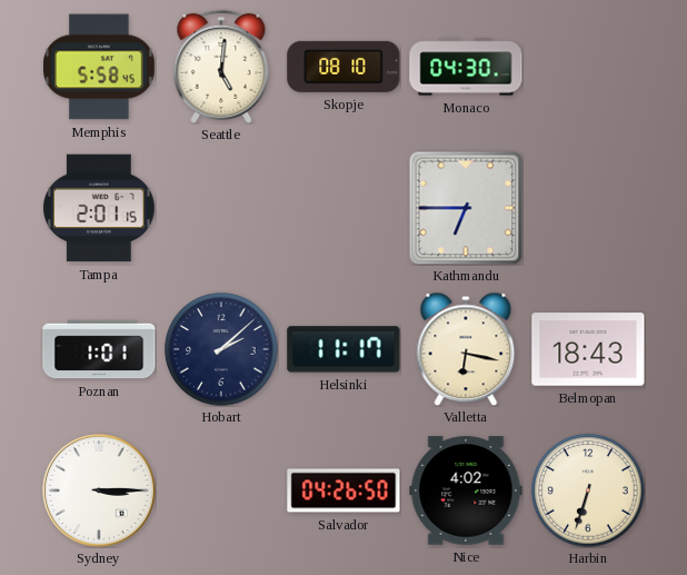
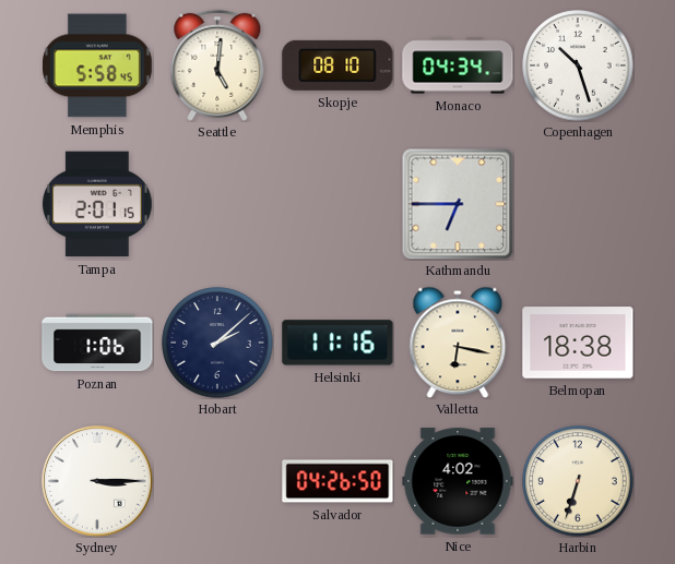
Monaco: 04:30 -> 04:34 (458, 65)
Copenhagen: none -> 10:27 (578, 65)
Poznan: 1:01 -> 1:06 (97, 343)
Helsinki: 11:17 -> 11:16 (337, 343)
Belmopan: 18:43 -> 18:38 (578, 343)
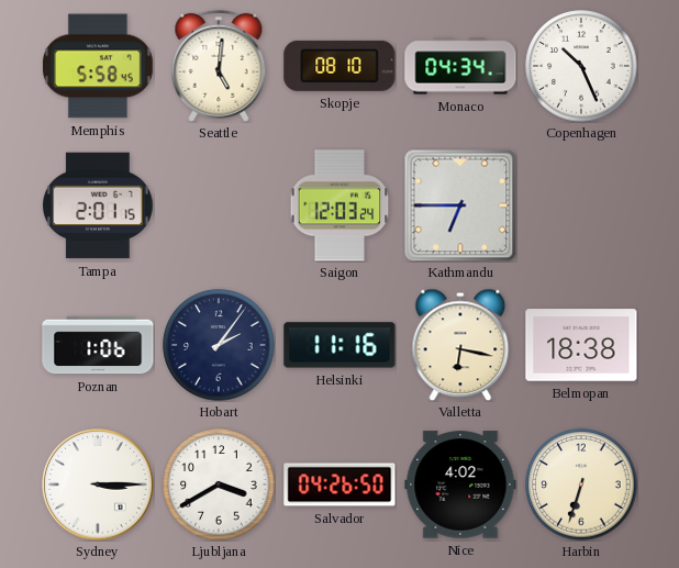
Copenhagen: 10:27 -> 10:26 (581, 66)
Saigon: none -> 12:03 (340, 205)
Hobart: 2:08 -> 2:06 (219, 345)
Ljubljana: none -> 3:40 (219, 485)
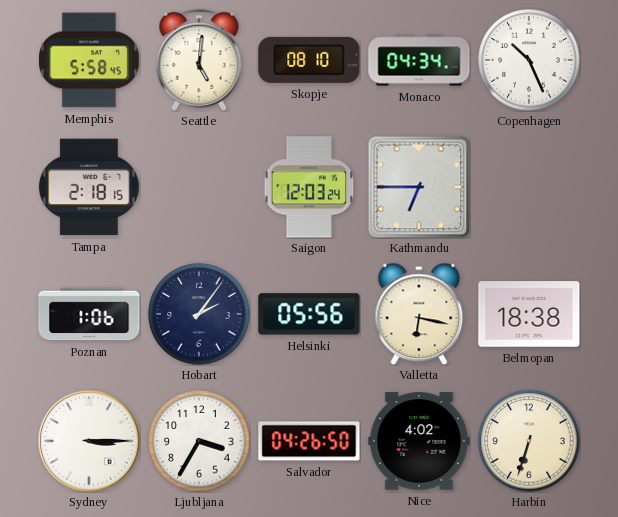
Tampa: 2:01 -> 2:18 (89, 187)
Helsinki: 11:16 -> 05:56 (309, 314)
Ljubljana: 3:40 -> 3:35 (199, 441)
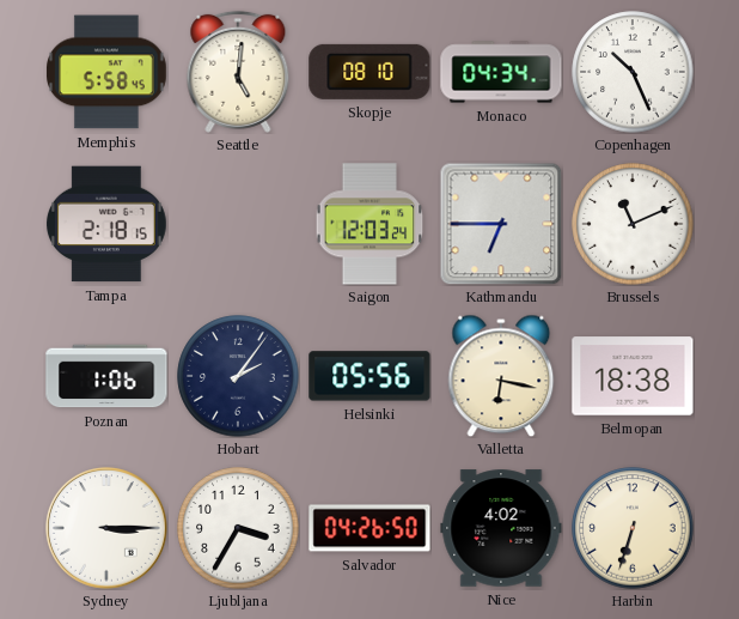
Brussels: none -> 11:11 (633, 224)
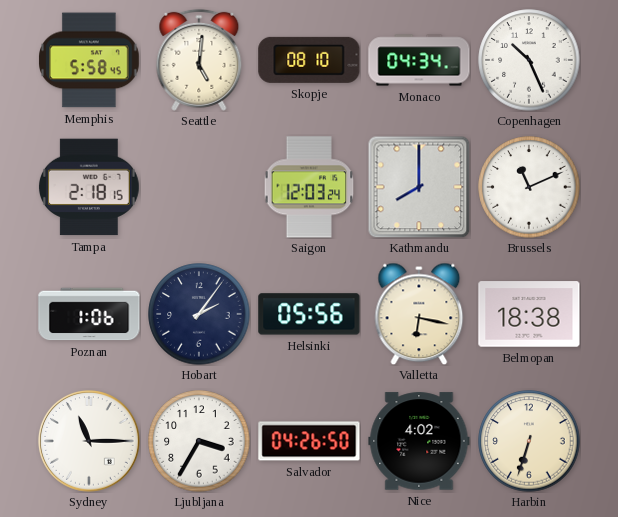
Kathmandu: 6:45 -> 8:00 (419, 187)
Sydney: 3:15 -> 11:15 (89, 441)
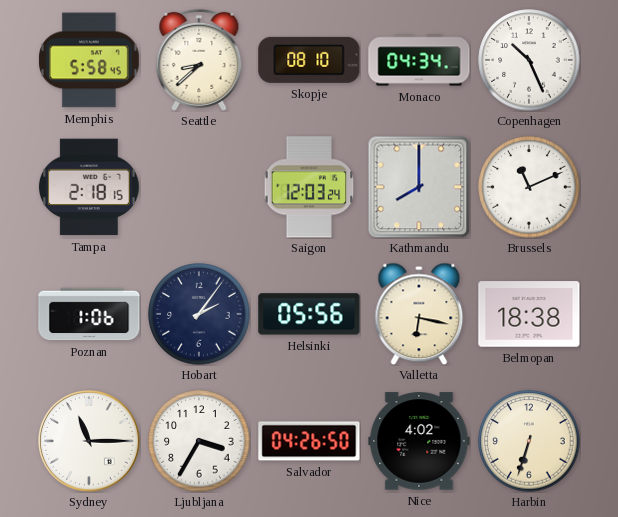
Seattle: 5:01 -> 8:38 (199, 60)
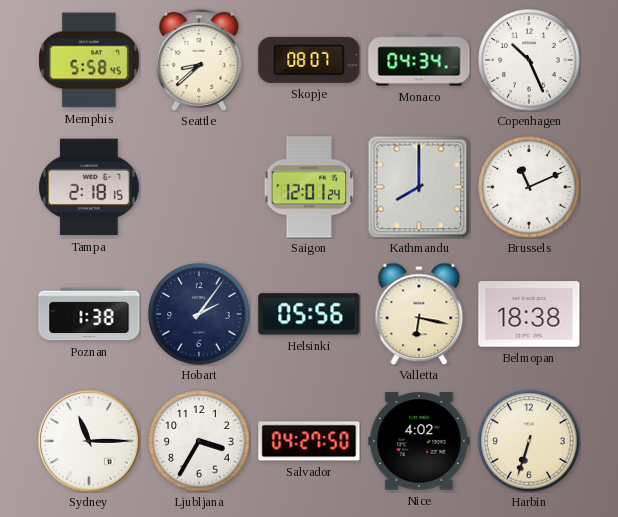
Skopje: 08:10 -> 08:07 (309, 60)
Saigon: 12:03 -> 12:01 (309, 187)
Poznan: 1:06 -> 1:38 (89, 314)
Salvador: 04:26 -> 04:27 (309, 441)
